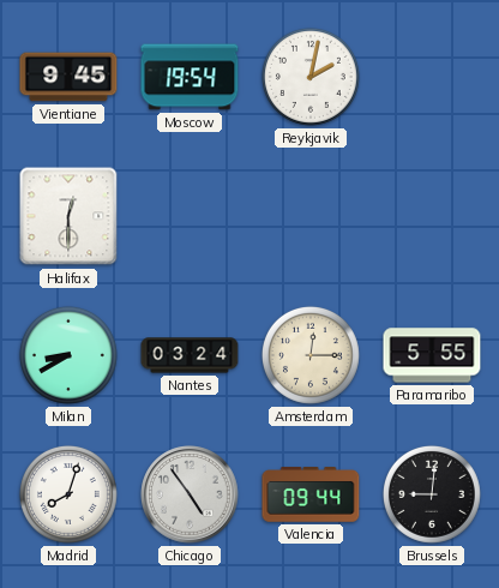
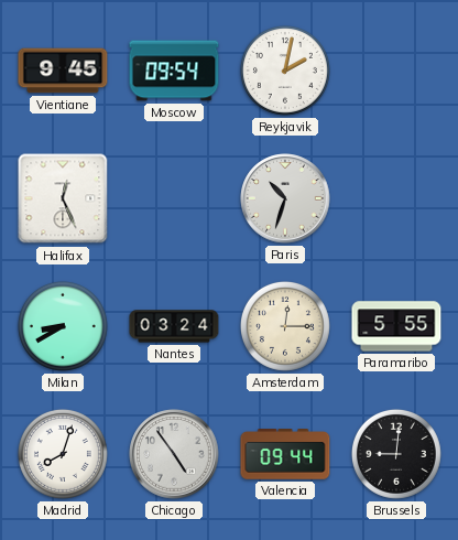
Moscow: 19:54 -> 09:54 (174, 71)
Halifax: 12:30 -> 12:26 (63, 198)
Paris: none -> 10:33 (285, 198)
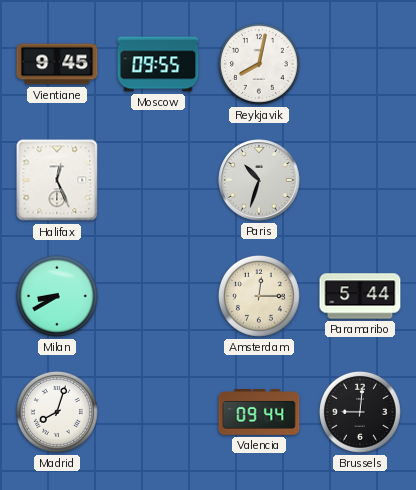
Moscow: 09:54 -> 09:55 (158, 64)
Reykjavik: 2:02 -> 8:02 (259, 64)
Nantes: 03:24 -> none (174, 326)
Paramaribo: 5:55 -> 5:44 (360, 296)
Chicago: 4:54 -> none (174, 454)
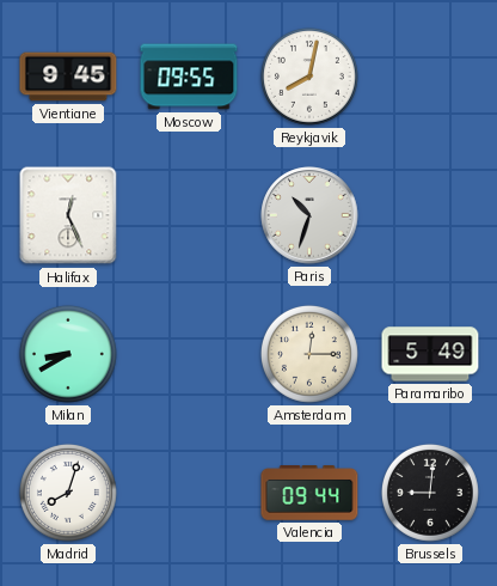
Paramaribo: 5:44 -> 5:49 (430, 354)
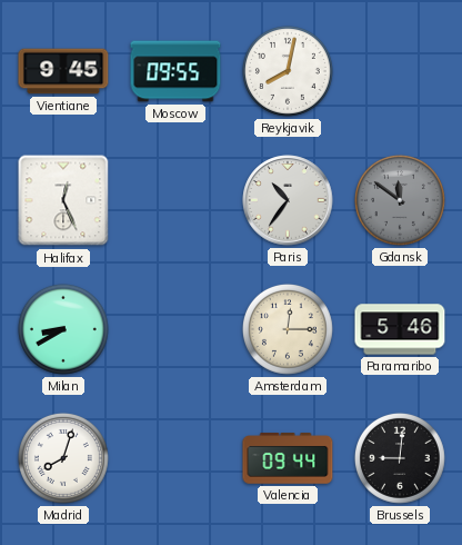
Paris: 10:33 -> 10:36 (288, 200)
Gdansk: none -> 11:51 (400, 200)
Paramaribo: 5:49 -> 5:46 (400, 329)
